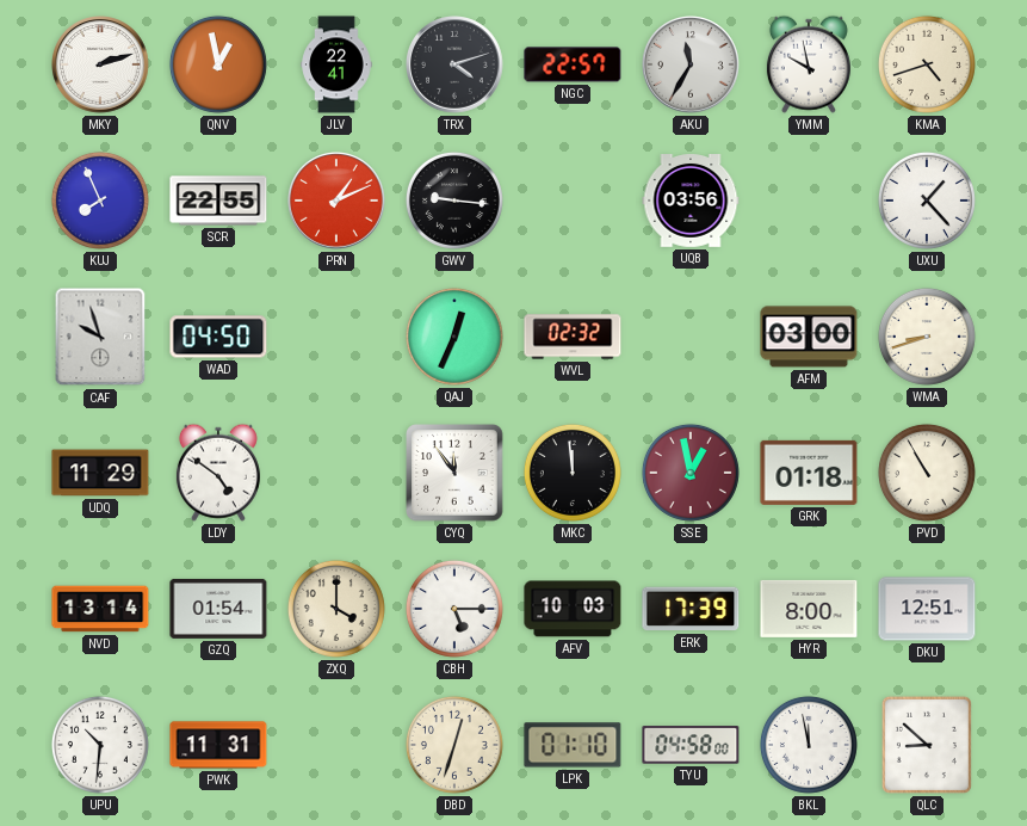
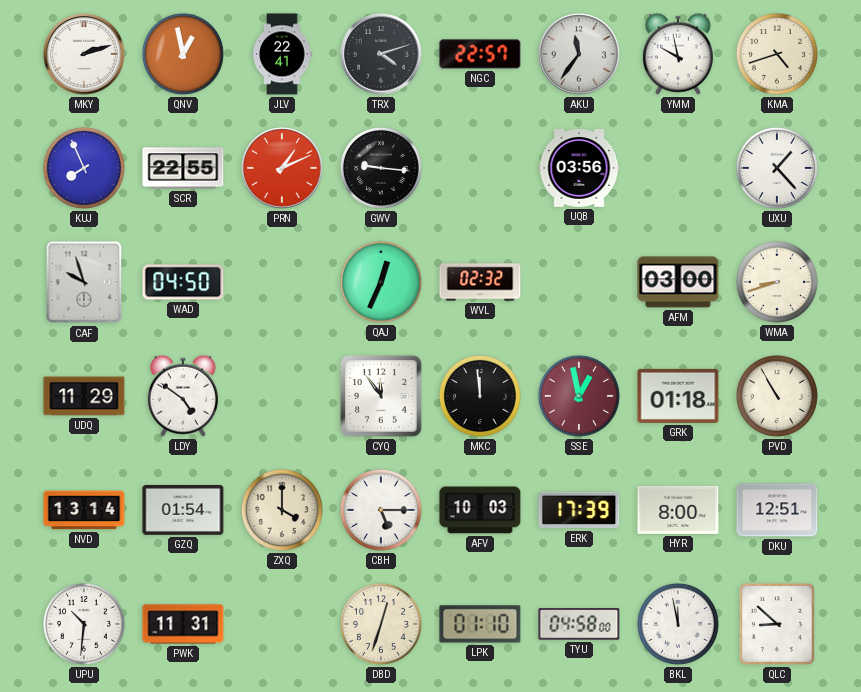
AKU: 11:35 -> 11:36 (580, 55)
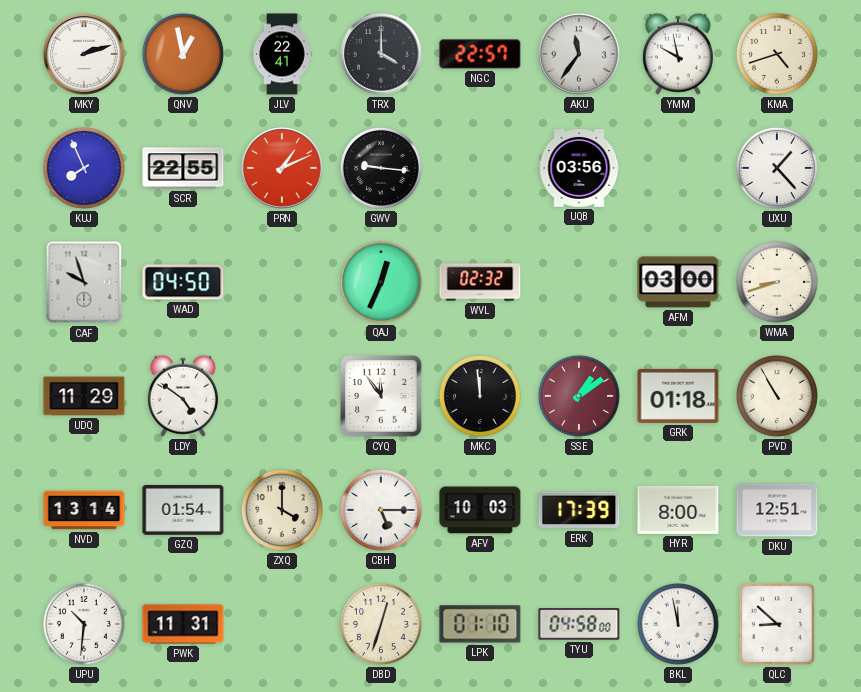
TRX: 4:12 -> 4:00 (382, 55)
SSE: 12:58 -> 1:09 (579, 396)
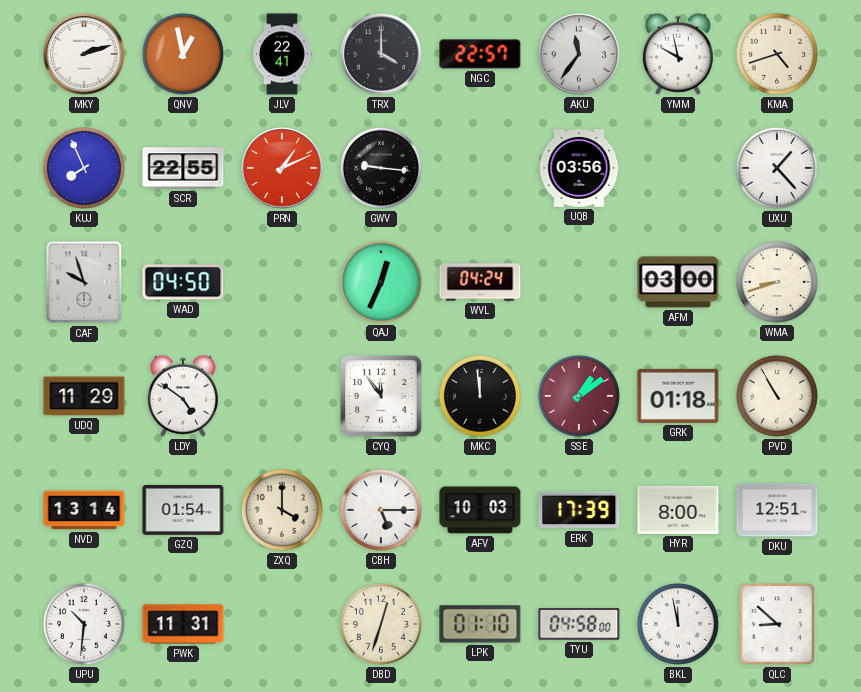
WVL: 02:32 -> 04:24 (480, 282)
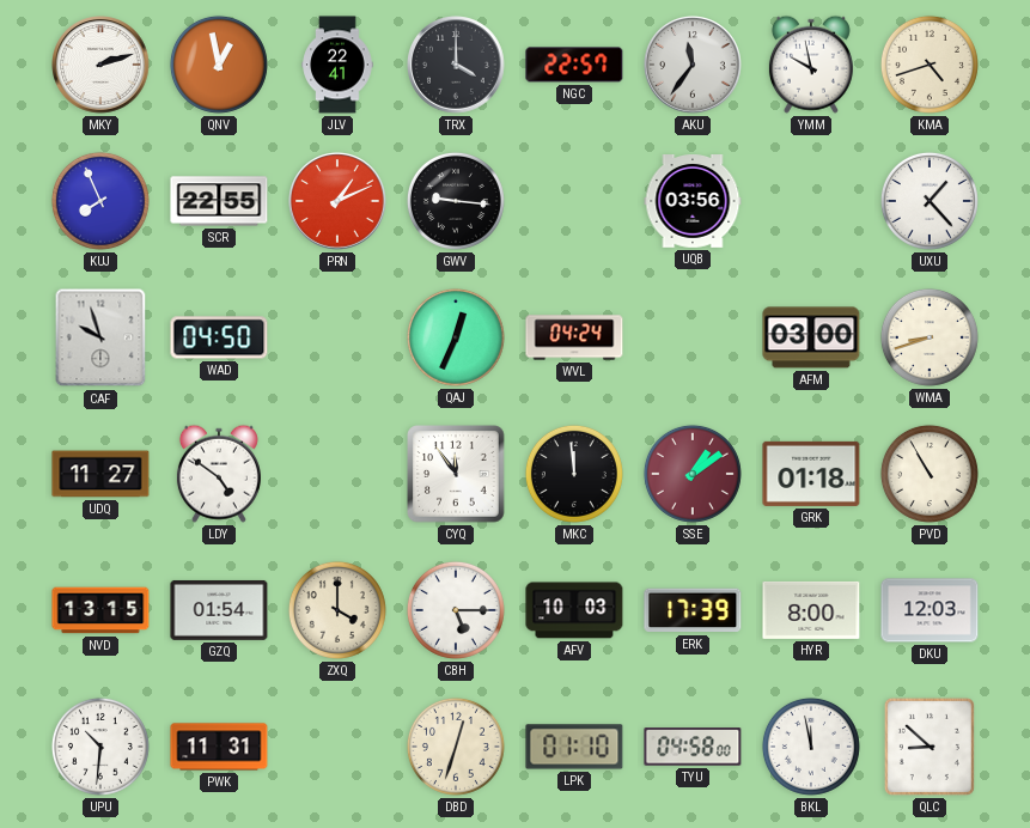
UDQ: 11:29 -> 11:27 (100, 474)
NVD: 13:14 -> 13:15 (100, 610)
DKU: 12:51 -> 12:03 (930, 610)
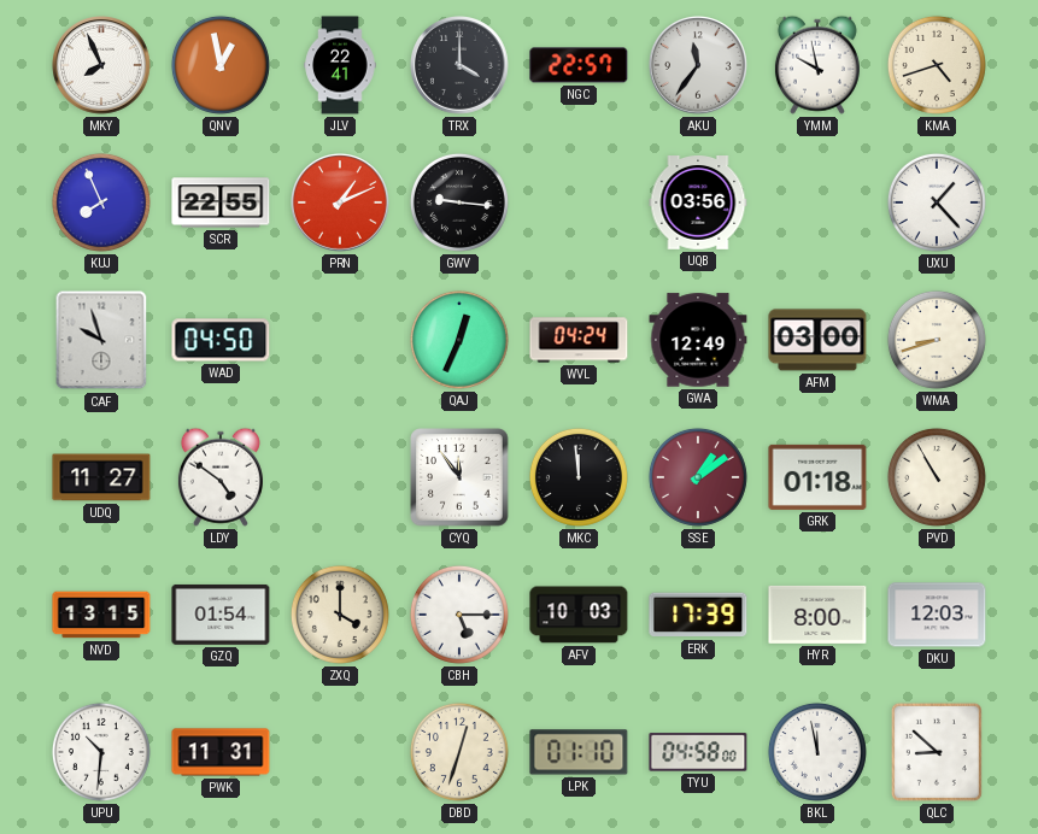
MKY: 2:12 -> 7:56 (102, 66)
GWA: none -> 12:49 (698, 340)
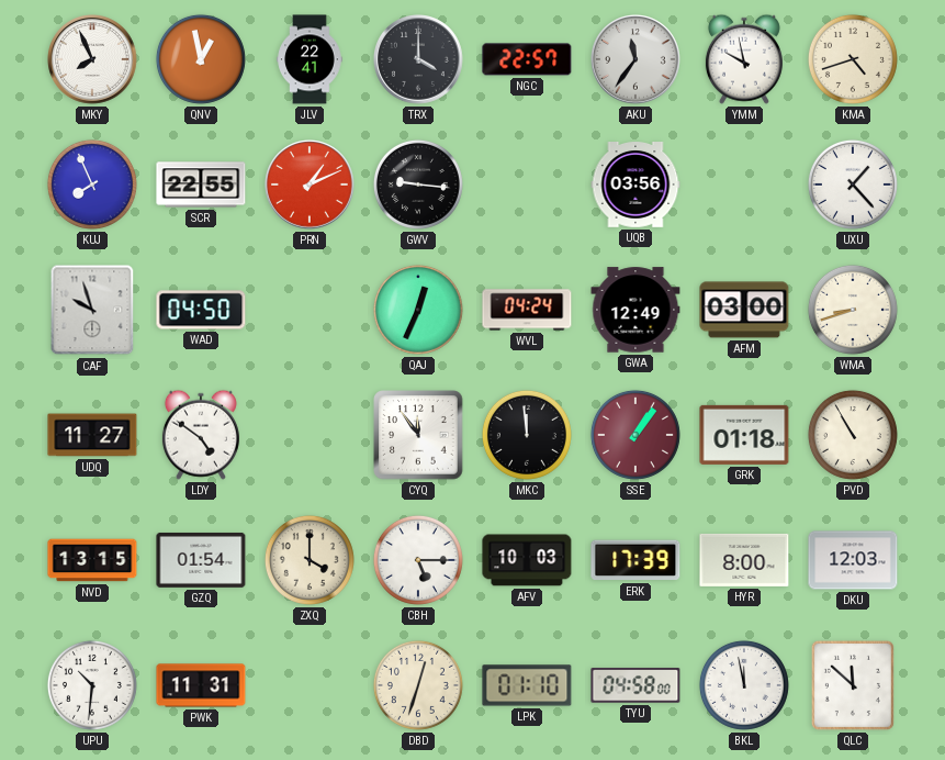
SSE: 1:09 -> 1:06 (635, 435)
QLC: 8:52 -> 11:52 (853, 685)
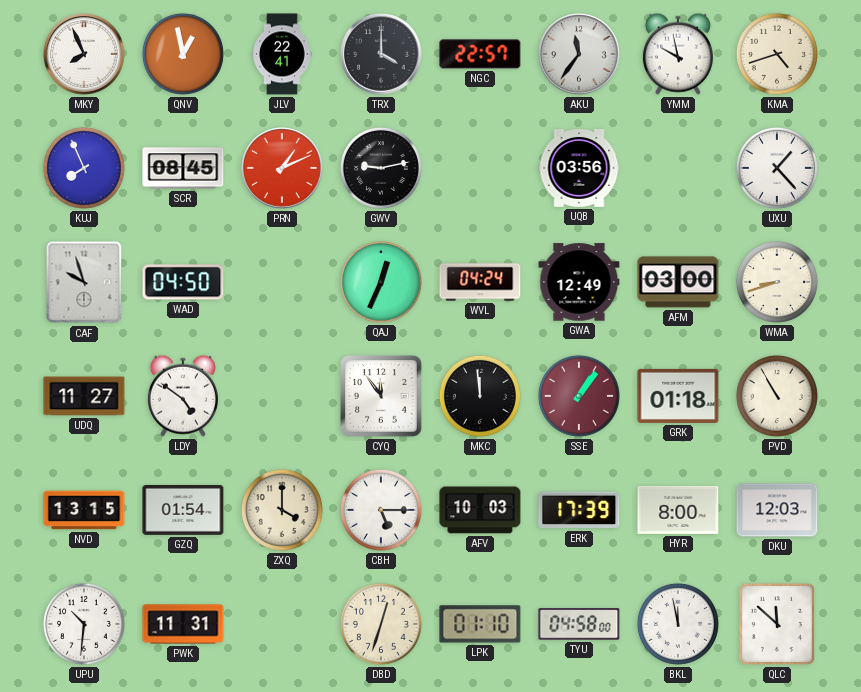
SCR: 22:55 -> 08:45 (183, 168)
GWV: 9:16 -> 9:13 (381, 168)
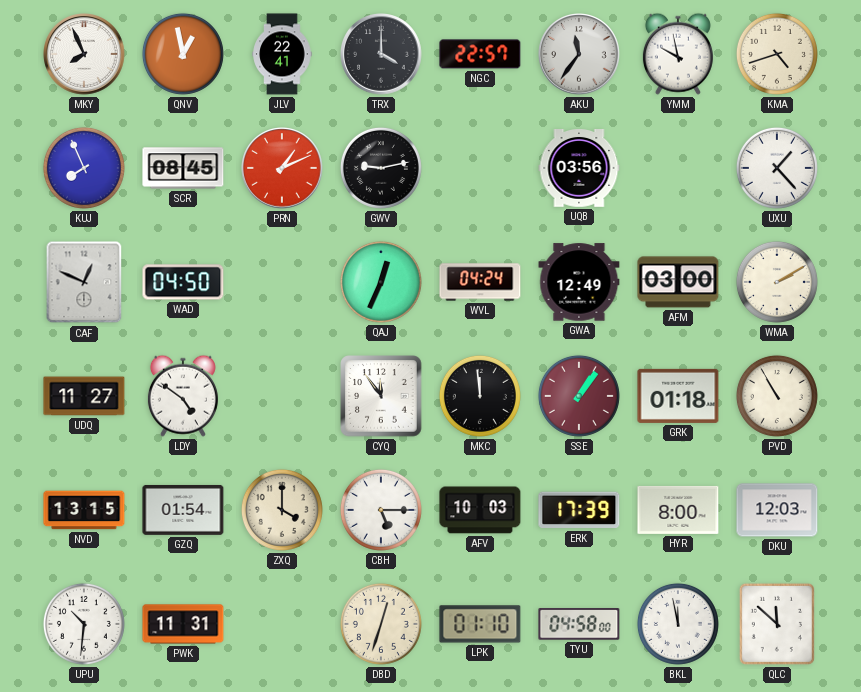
CAF: 9:57 -> 12:49 (84, 282)
WMA: 8:42 -> 2:10 (777, 282)
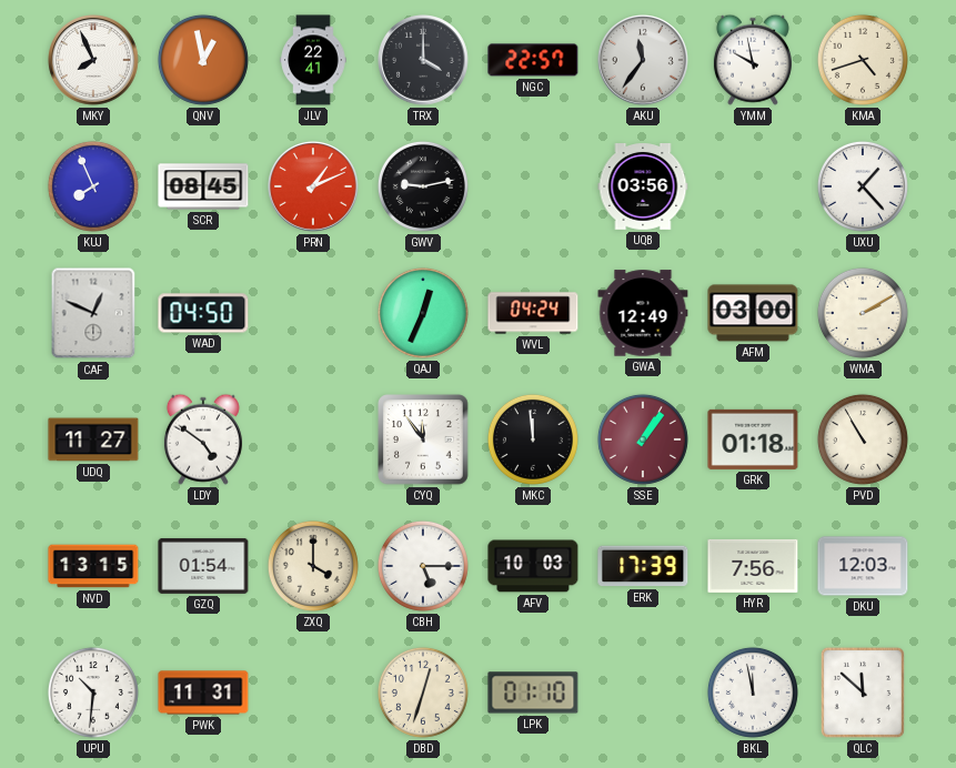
HYR: 8:00 -> 7:56 (753, 566)
TYU: 04:58 -> none (579, 624)
